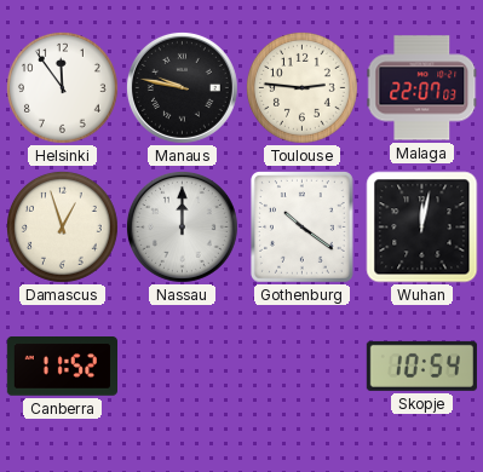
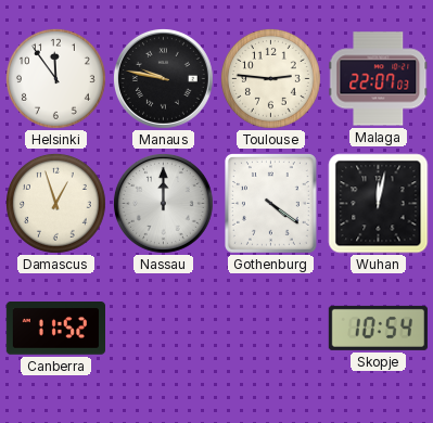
Gothenburg: 10:21 -> 4:21 (271, 204)
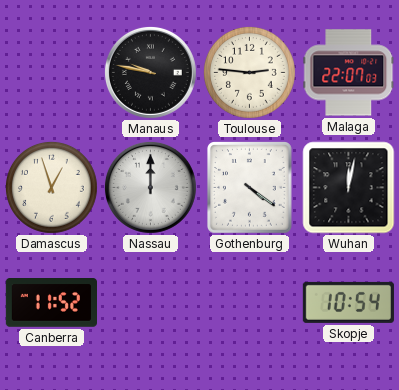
Helsinki: 11:54 -> none (56, 79)
